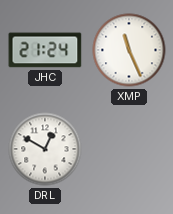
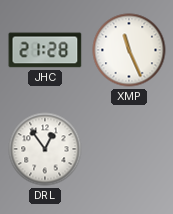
JHC: 21:24 -> 21:28 (45, 50)
DRL: 12:50 -> 12:54 (45, 149)
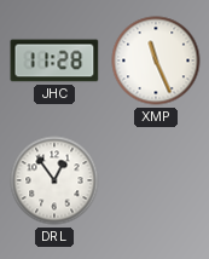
JHC: 21:28 -> 11:28 (54, 61)
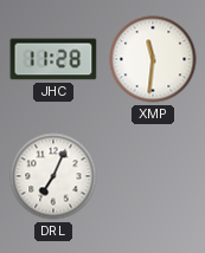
XMP: 11:26 -> 11:31 (153, 59)
DRL: 12:54 -> 7:04 (53, 176)
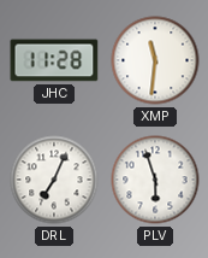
PLV: none -> 5:57 (155, 180)
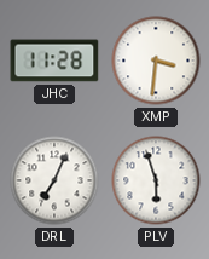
XMP: 11:31 -> 3:31 (156, 61)
